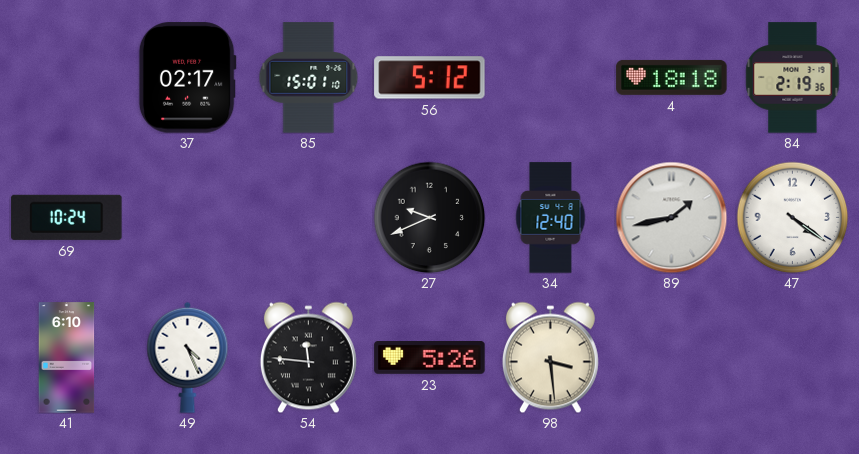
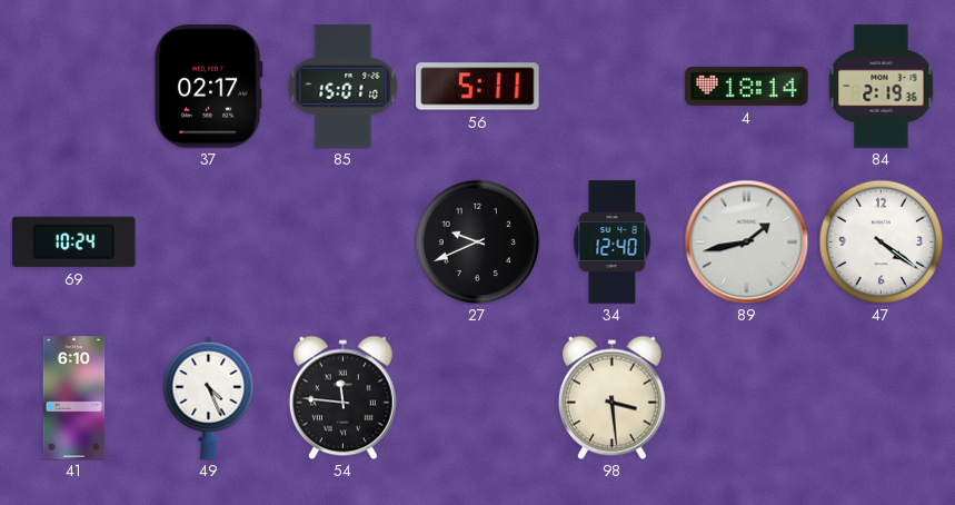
56: 5:12 -> 5:11 (478, 87)
4: 18:18 -> 18:14 (747, 86)
23: 5:26 -> none (430, 358)
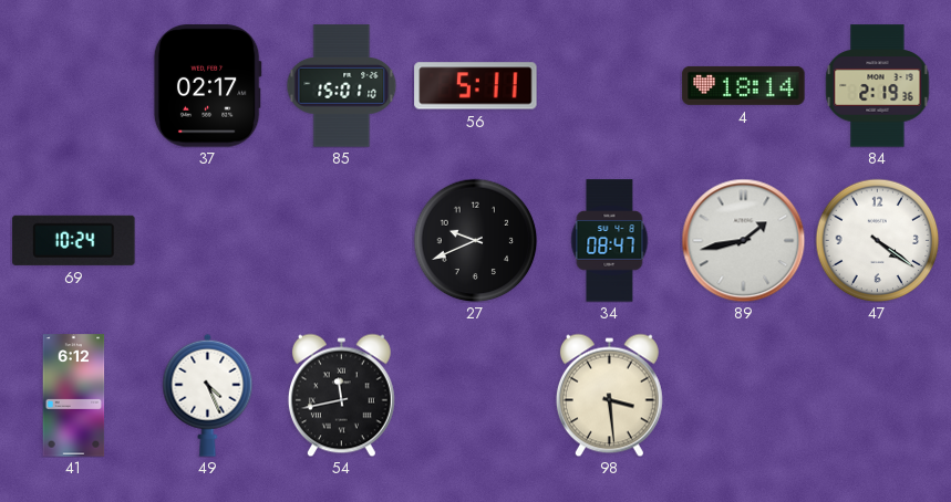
34: 12:40 -> 08:47 (610, 241)
41: 6:10 -> 6:12 (74, 396)
54: 11:46 -> 11:43 (341, 395)
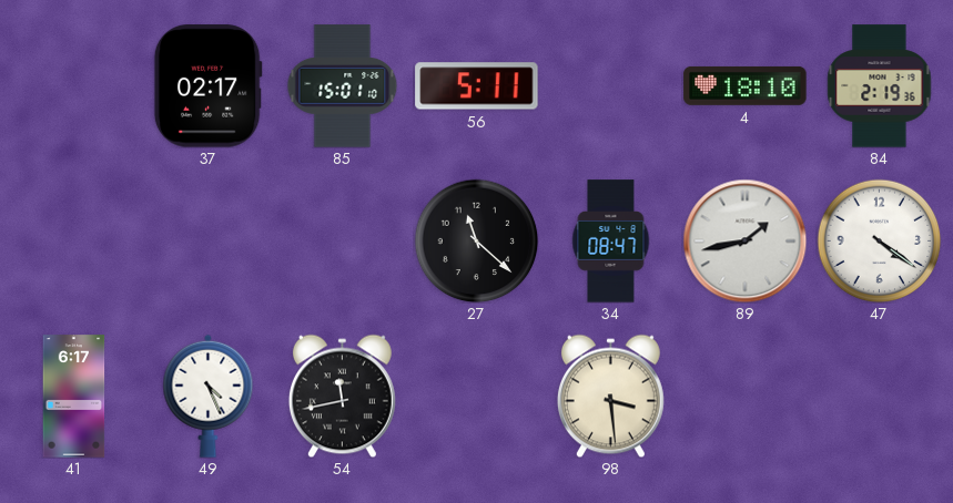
4: 18:14 -> 18:10 (746, 85)
69: 10:24 -> none (74, 240)
27: 9:41 -> 11:22 (476, 240)
41: 6:12 -> 6:17 (74, 397)
